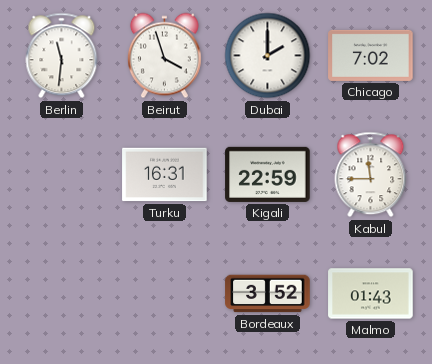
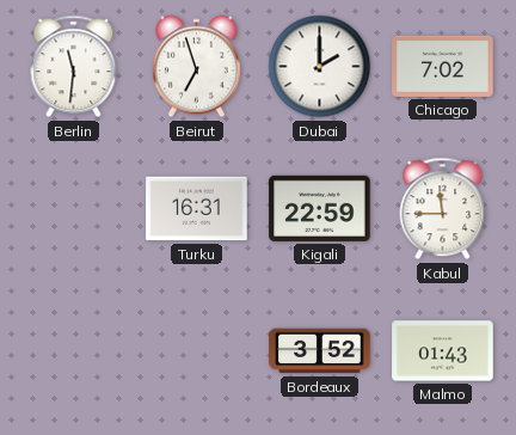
Beirut: 3:57 -> 6:57 (196, 67)
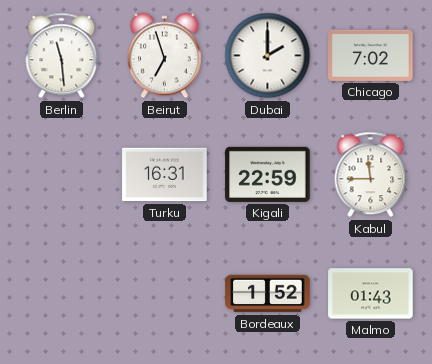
Berlin: 11:31 -> 11:29 (62, 56)
Bordeaux: 3:52 -> 1:52 (268, 294)
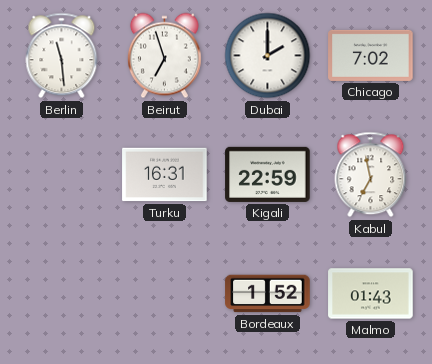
Kabul: 11:45 -> 6:58 (371, 175)
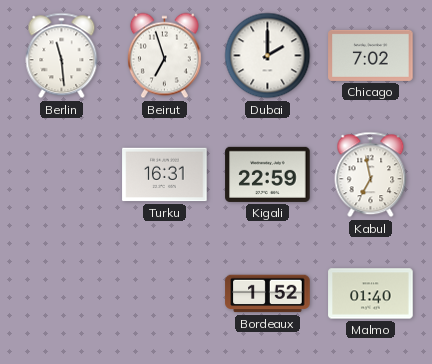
Malmo: 01:43 -> 01:40 (371, 294)
